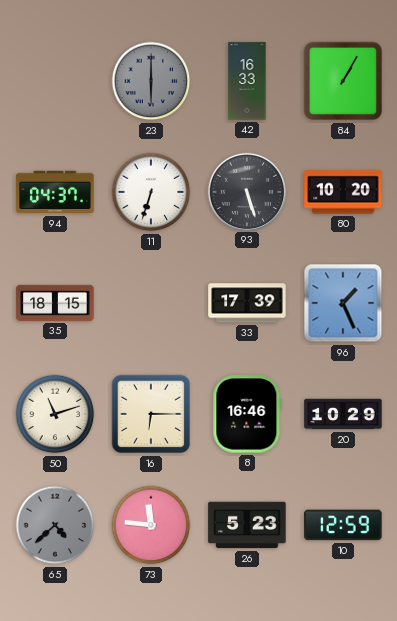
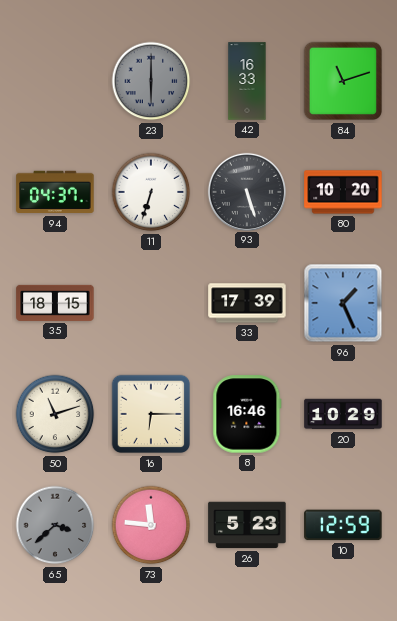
84: 1:05 -> 11:12 (343, 81)
65: 4:38 -> 3:38 (55, 525)
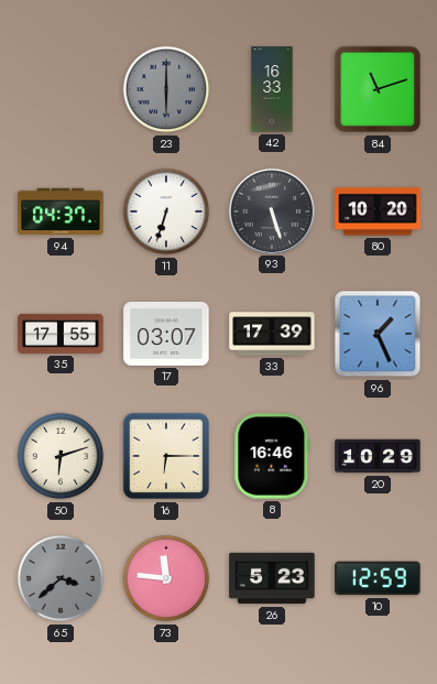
35: 18:15 -> 17:55 (61, 334)
17: none -> 03:07 (166, 334)
50: 11:12 -> 6:12 (61, 456)
